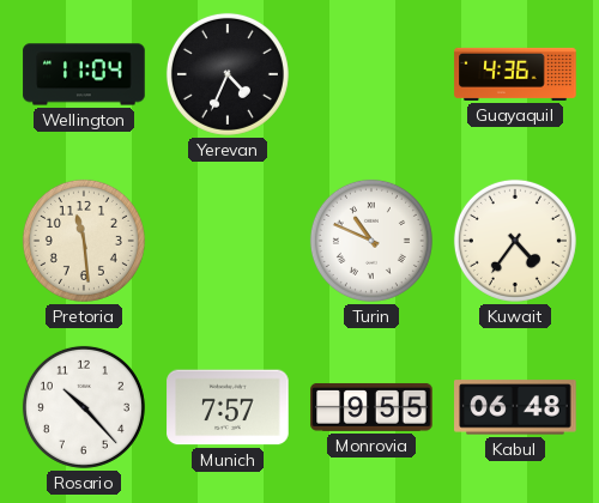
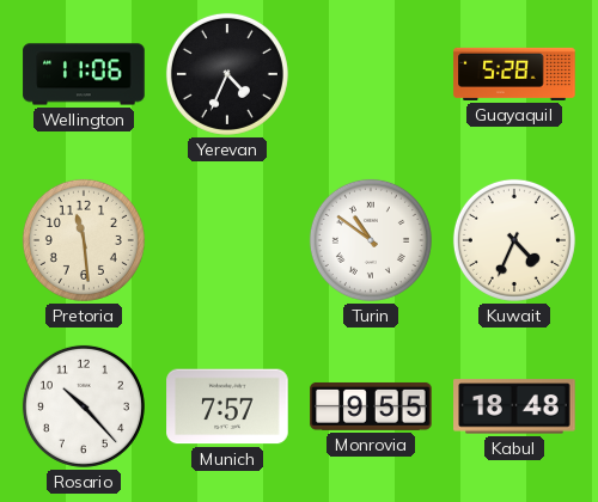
Wellington: 11:04 -> 11:06 (84, 74)
Guayaquil: 4:36 -> 5:28 (514, 74)
Turin: 10:49 -> 10:51 (371, 240)
Kuwait: 4:36 -> 4:34 (514, 240)
Kabul: 06:48 -> 18:48 (514, 406)
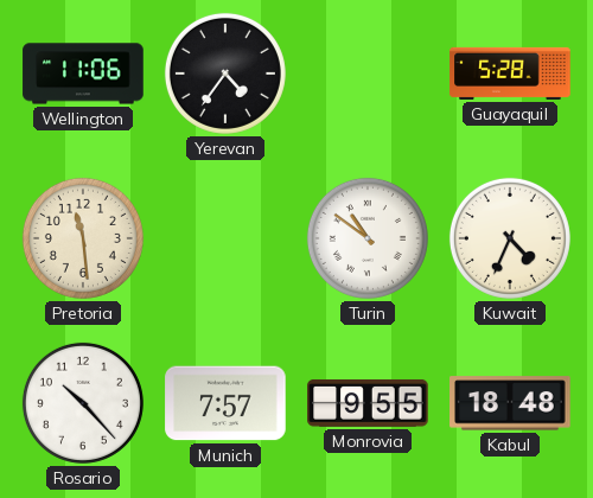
Yerevan: 4:34 -> 4:36 (225, 74)
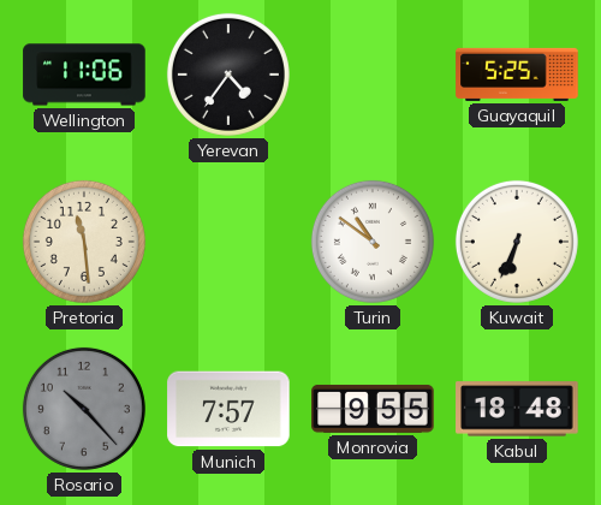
Guayaquil: 5:28 -> 5:25 (517, 75)
Kuwait: 4:34 -> 6:34 (517, 242)
Rosario dial: white -> grey (84, 409)
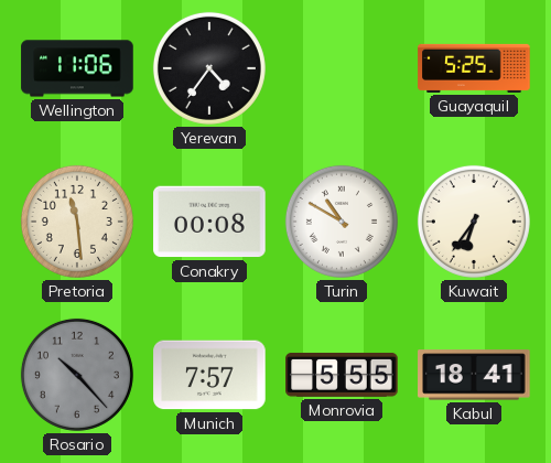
Conakry: none -> 00:08 (209, 222)
Turin: 10:51 -> 10:50 (342, 222)
Kuwait: 6:34 -> 6:36 (474, 222)
Monrovia: 9:55 -> 5:55 (342, 375)
Kabul: 18:48 -> 18:41 (474, 375)
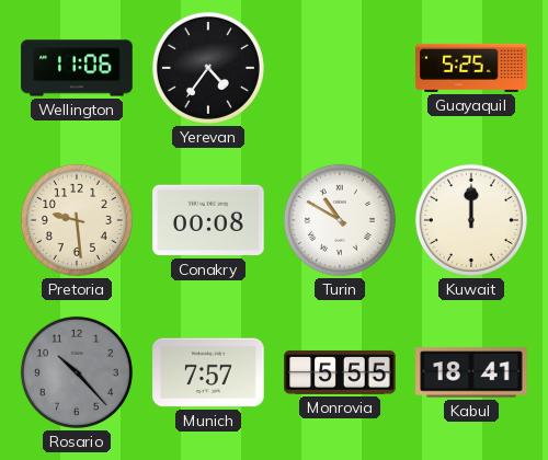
Pretoria: 11:29 -> 9:29 (77, 220)
Kuwait: 6:36 -> 12:00 (471, 220)
